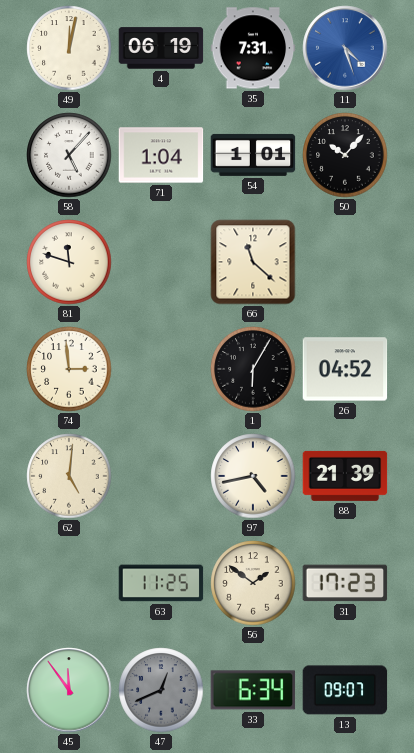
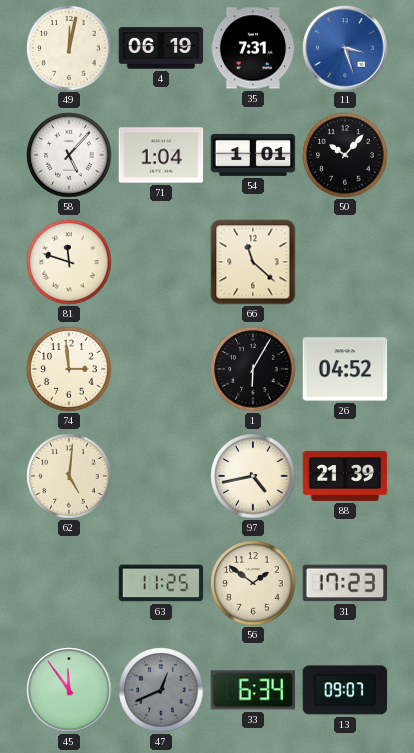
11: 4:27 -> 3:27 (345, 48)
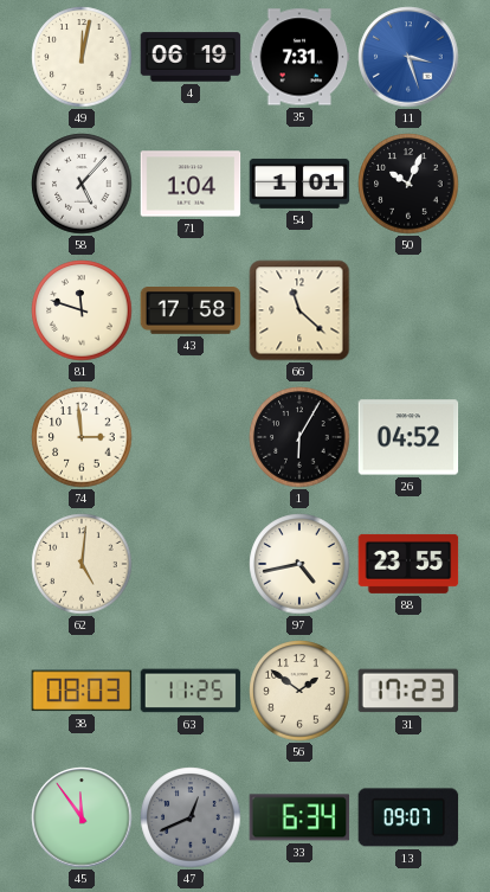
50: 10:07 -> 10:04 (408, 184)
43: none -> 17:58 (191, 312)
88: 21:39 -> 23:55 (408, 564)
38: none -> 08:03 (82, 691)
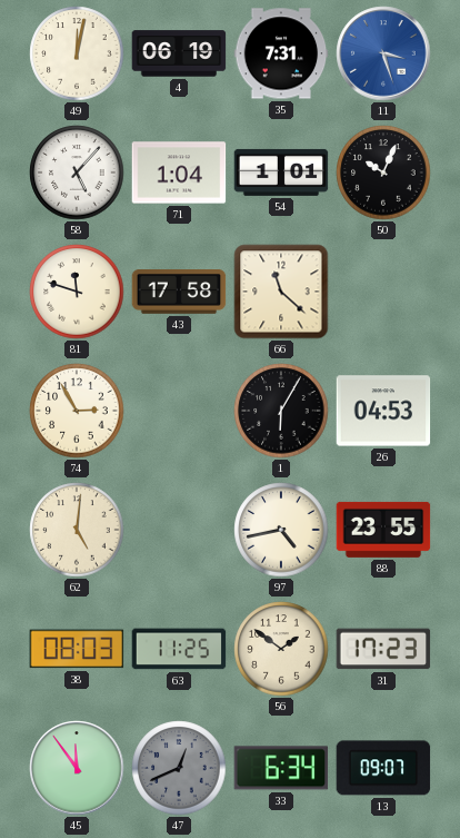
74: 2:59 -> 2:55 (77, 411)
26: 04:52 -> 04:53 (383, 411)
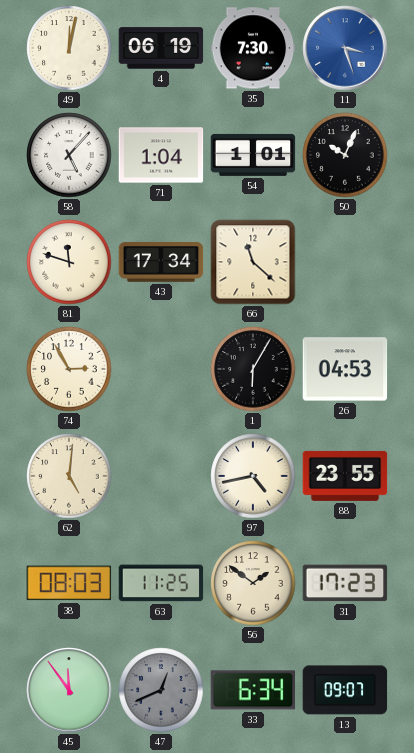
35: 7:31 -> 7:30 (253, 48)
43: 17:58 -> 17:34 (161, 263)
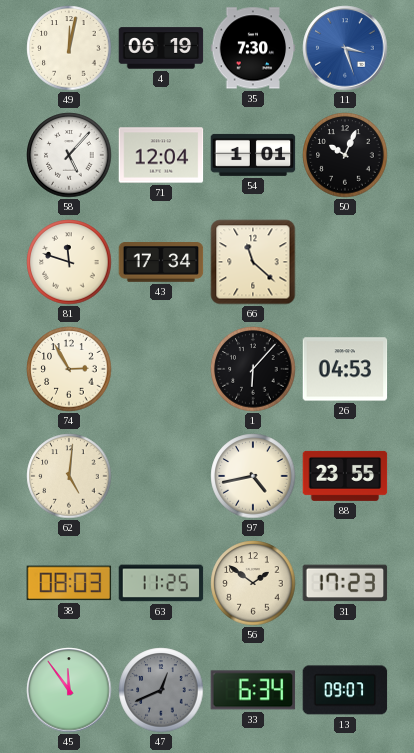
71: 1:04 -> 12:04 (161, 155)
1: 6:05 -> 6:07 (253, 369)
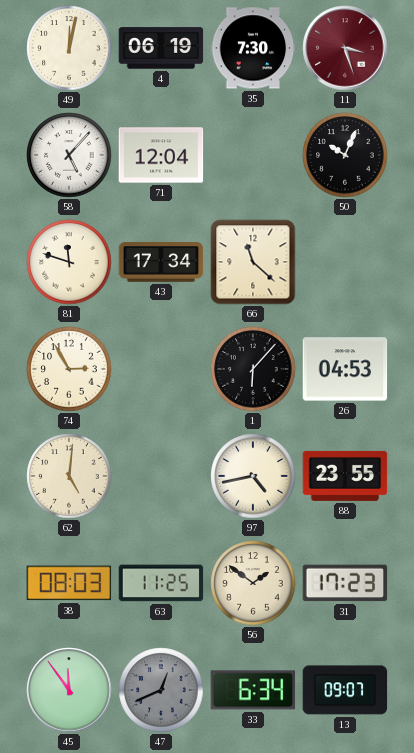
11 dial: blue -> burgundy (345, 48)
54: 1:01 -> none (253, 155)
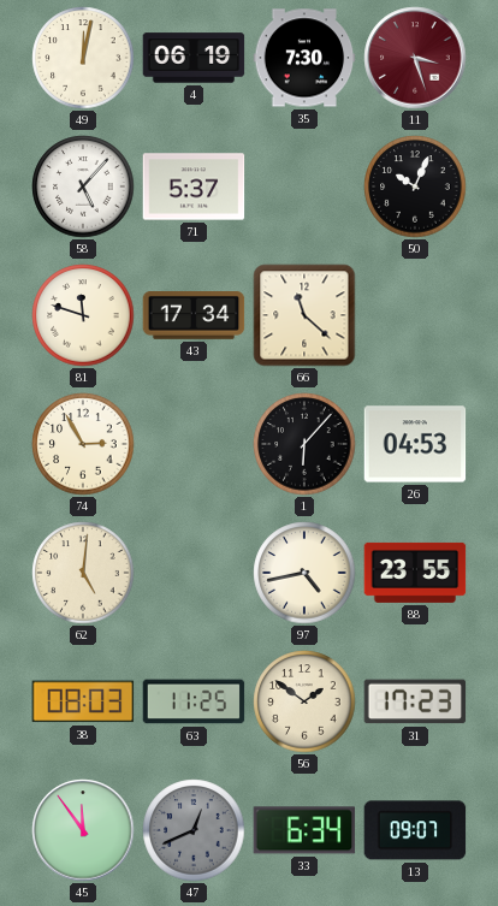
71: 12:04 -> 5:37 (194, 186)
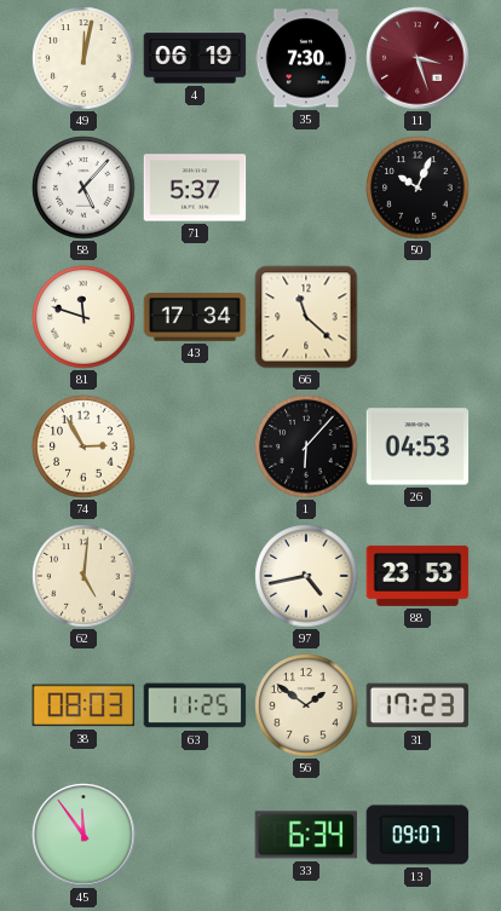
88: 23:55 -> 23:53 (417, 576)
47: 12:41 -> none (194, 830)
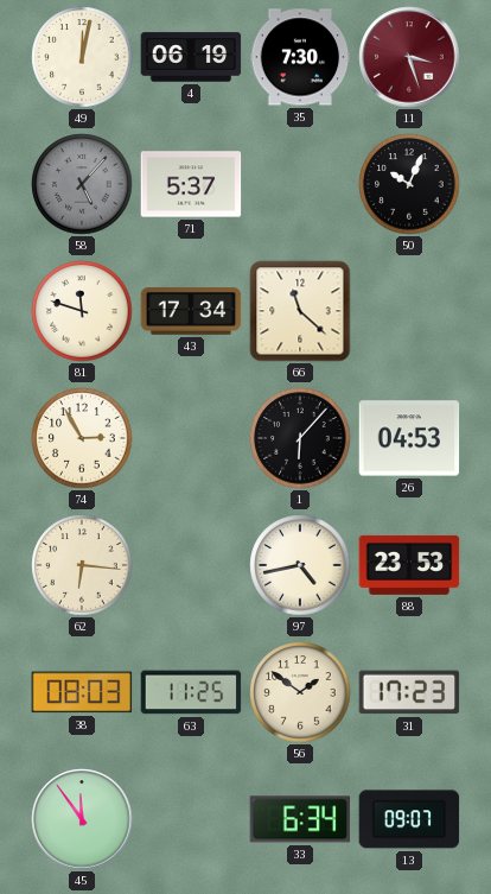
58 dial: white -> grey (82, 184)
62: 5:01 -> 6:16 (82, 565)
